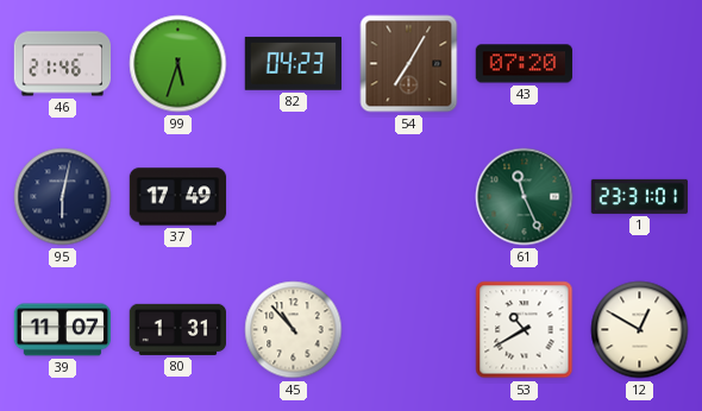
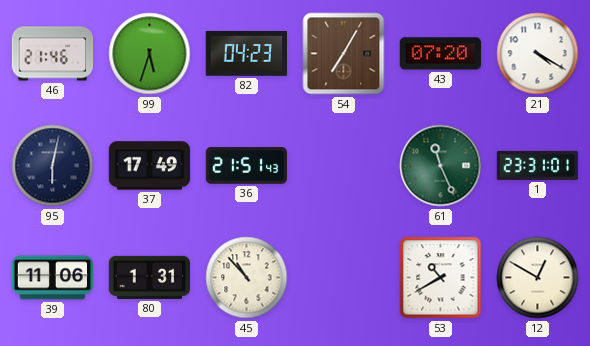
21: none -> 4:20 (538, 54)
36: none -> 21:51 (247, 166)
39: 11:07 -> 11:06 (53, 278)
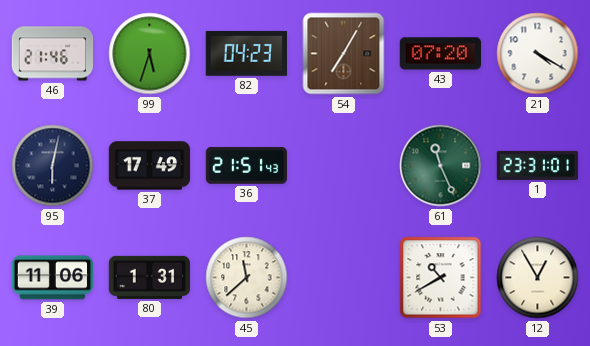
45: 10:53 -> 11:38 (247, 278)
12: 12:50 -> 12:55 (538, 278)
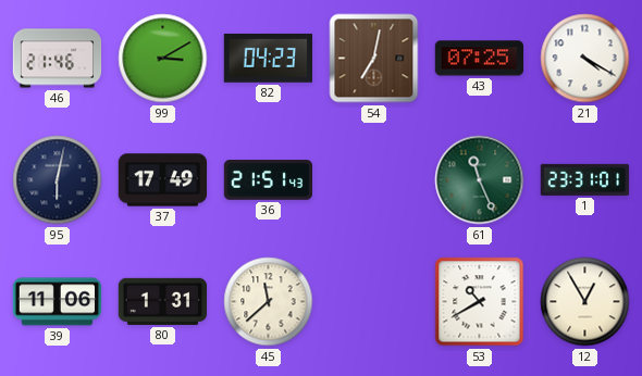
99: 5:33 -> 3:10 (163, 59)
54: 7:05 -> 7:02 (374, 59)
43: 07:20 -> 07:25 (479, 59)
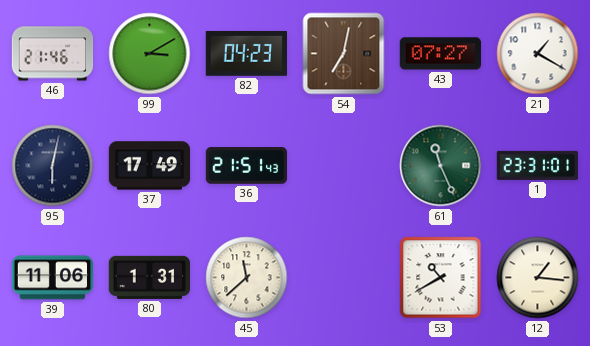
43: 07:25 -> 07:27 (440, 54)
21: 4:20 -> 1:20 (538, 54)
12: 12:55 -> 1:16 (538, 278)
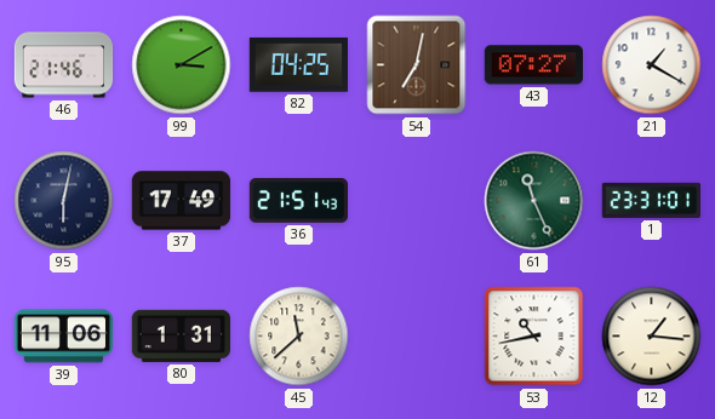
82: 04:23 -> 04:25 (298, 65)
53: 10:40 -> 10:43 (534, 337)
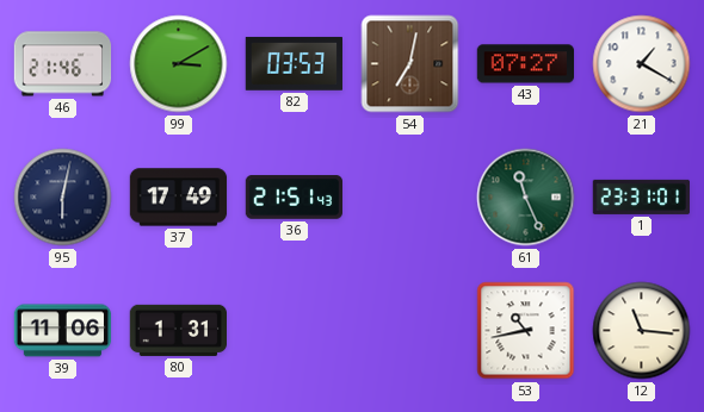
82: 04:25 -> 03:53 (294, 64)
45: 11:38 -> none (299, 337)
12: 1:16 -> 11:16 (642, 331)
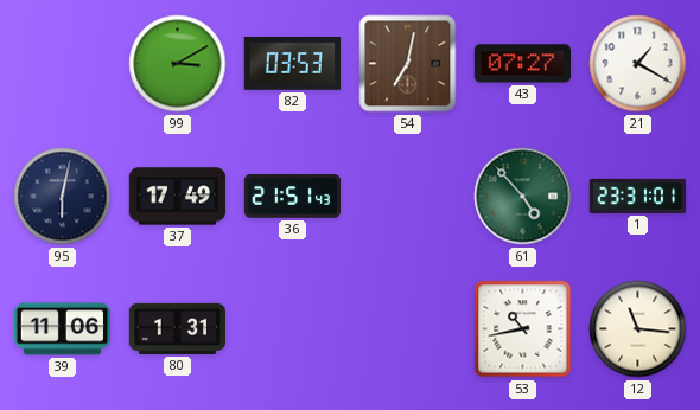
46: 21:46 -> none (63, 64)
61: 11:26 -> 4:53 (523, 197)
